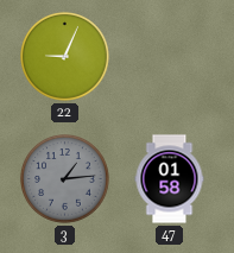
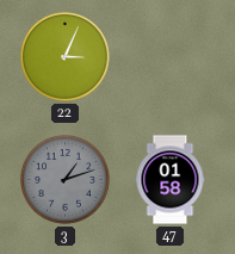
22: 9:04 -> 3:04 (66, 57)
3: 1:14 -> 1:12 (66, 180)
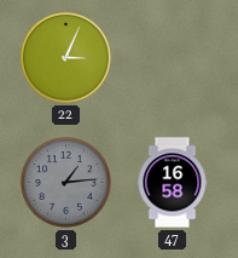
3: 1:12 -> 1:14 (66, 183)
47: 01:58 -> 16:58 (173, 183)
